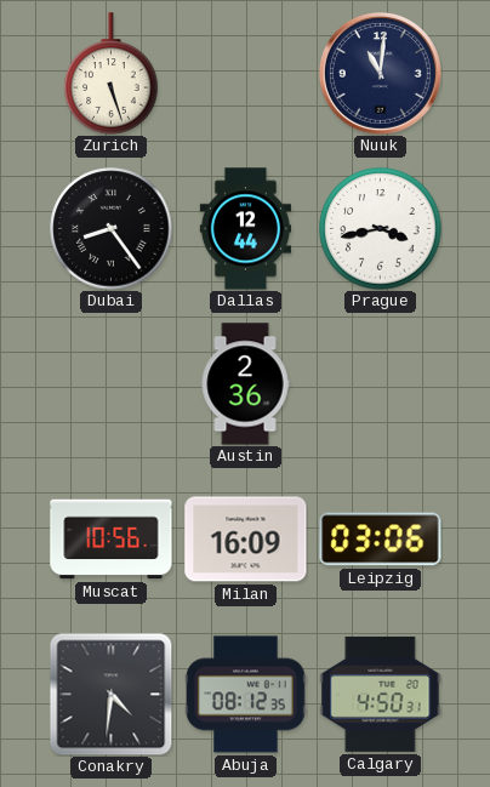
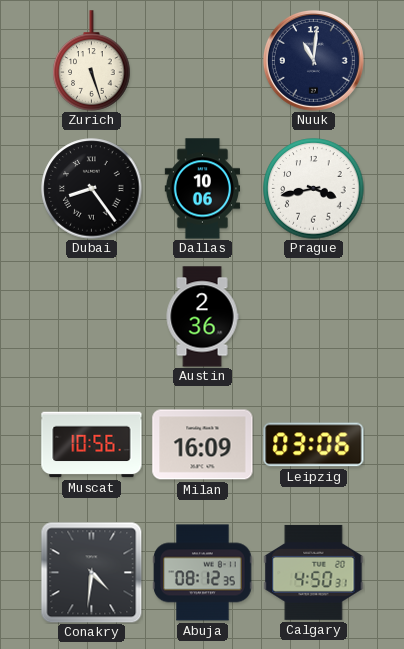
Dallas: 12:44 -> 10:06 (202, 189)
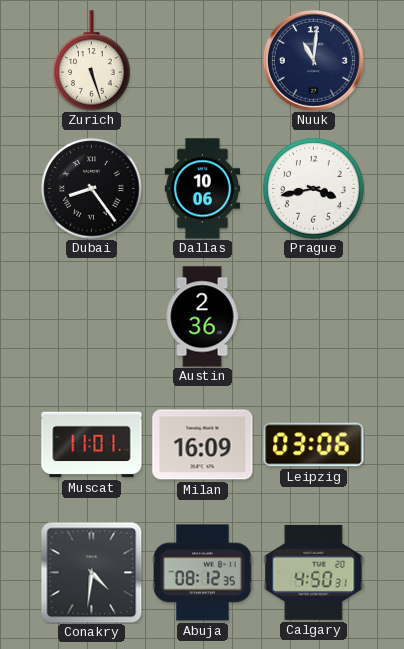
Muscat: 10:56 -> 11:01 (92, 445)
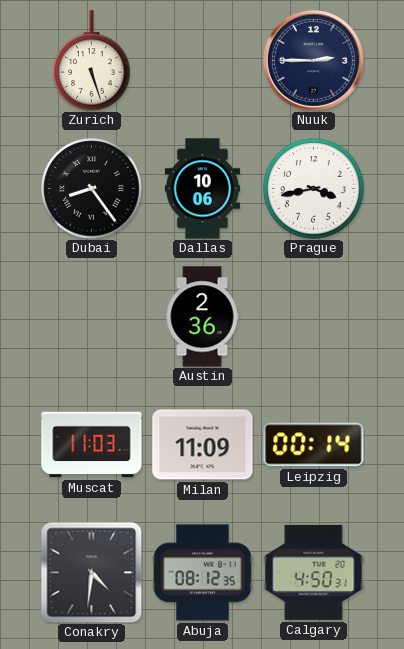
Nuuk: 11:01 -> 2:45 (314, 61)
Muscat: 11:01 -> 11:03 (92, 445)
Milan: 16:09 -> 11:09 (203, 445)
Leipzig: 03:06 -> 00:14 (314, 445)
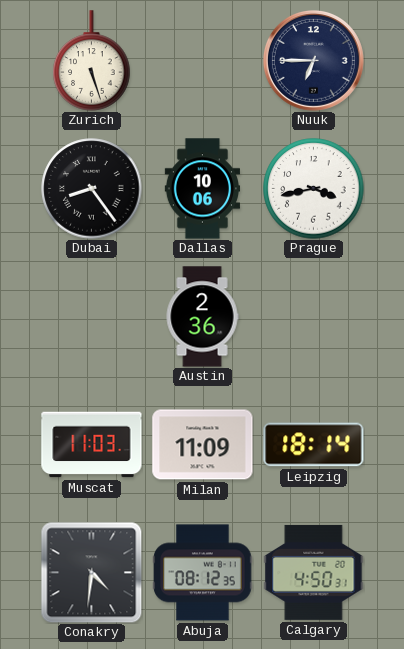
Nuuk: 2:45 -> 6:45 (314, 61)
Leipzig: 00:14 -> 18:14 (314, 445)
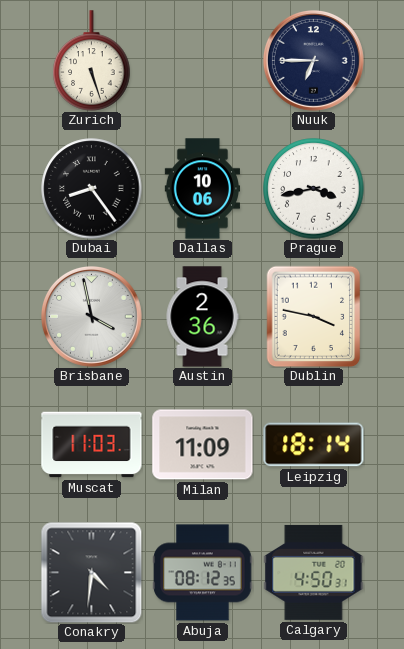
Brisbane: none -> 3:58 (92, 317)
Dublin: none -> 3:47 (314, 316)
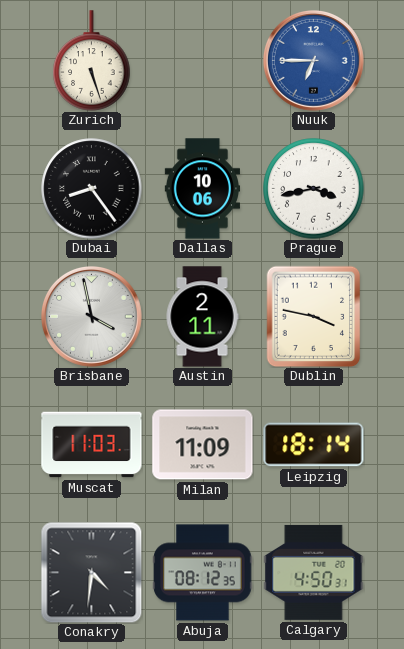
Nuuk dial: navy -> blue (314, 61)
Austin: 2:36 -> 2:11 (202, 317)
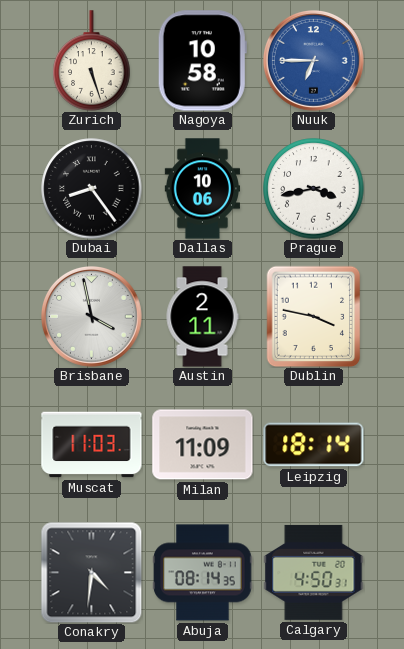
Nagoya: none -> 10:58 (202, 61)
Abuja: 08:12 -> 08:14 (203, 573)
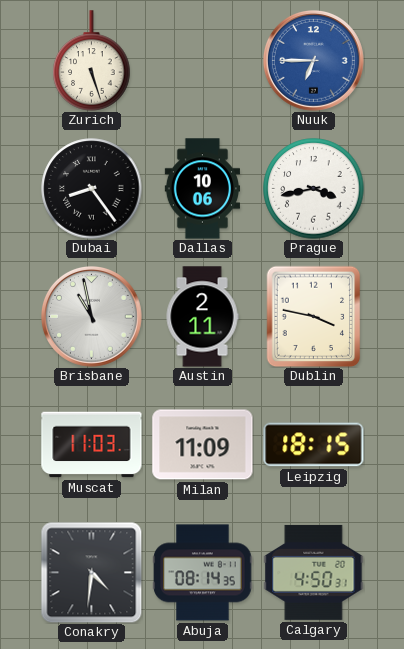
Nagoya: 10:58 -> none (202, 61)
Brisbane: 3:58 -> 10:58 (92, 317)
Leipzig: 18:14 -> 18:15 (314, 445)
